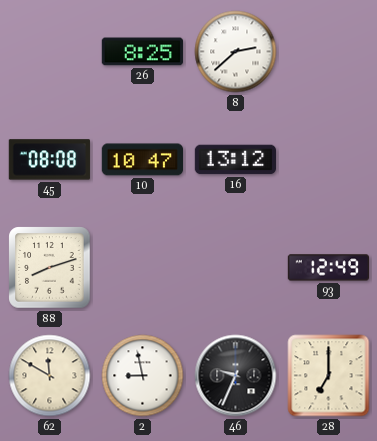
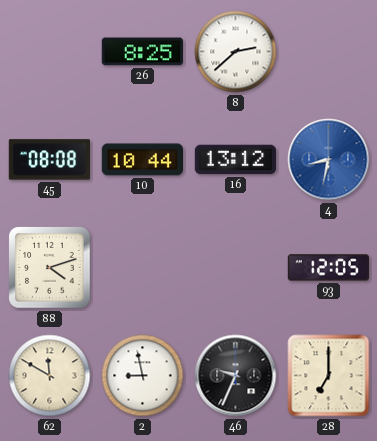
10: 10:47 -> 10:44 (142, 160)
4: none -> 8:32 (329, 160)
88: 8:12 -> 4:12 (50, 268)
93: 12:49 -> 12:05 (329, 268)
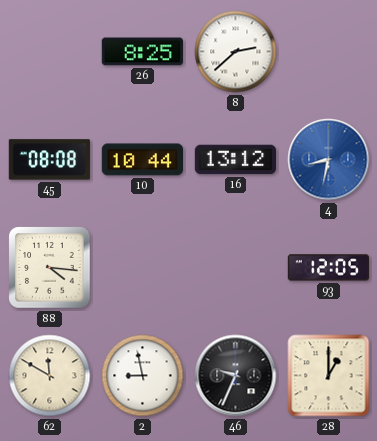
88: 4:12 -> 4:16 (50, 268)
28: 7:00 -> 1:00 (329, 376)
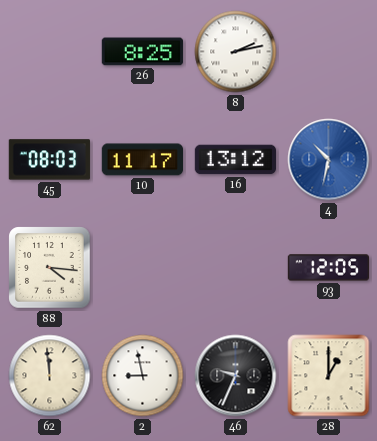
8: 2:38 -> 2:13 (236, 52)
45: 08:08 -> 08:03 (49, 160)
10: 10:44 -> 11:17 (142, 160)
4: 8:32 -> 10:32 (329, 160)
62: 11:50 -> 11:59 (50, 376)
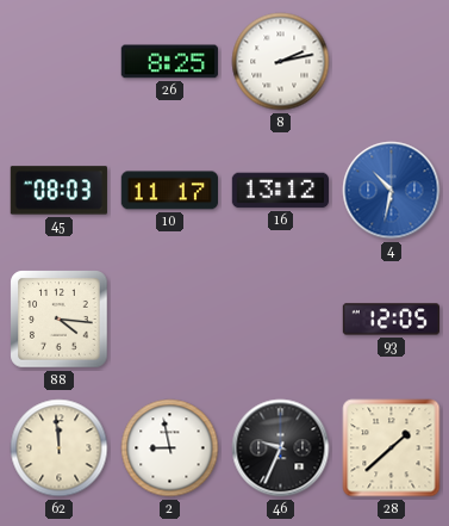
28: 1:00 -> 1:38 (392, 448)
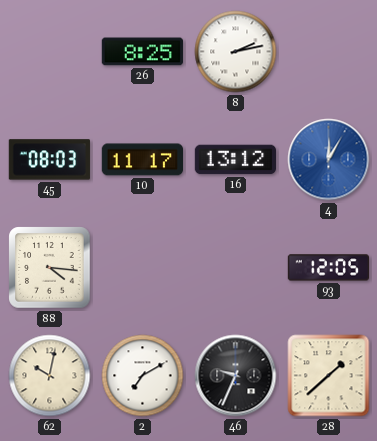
4: 10:32 -> 12:05 (329, 160)
62: 11:59 -> 10:02 (50, 376)
2: 8:58 -> 7:10 (143, 376)
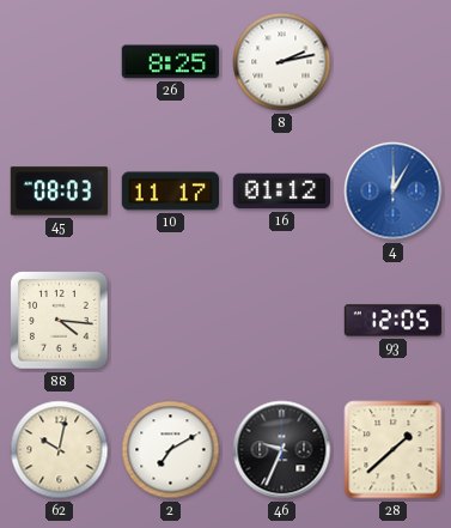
16: 13:12 -> 01:12 (281, 192)
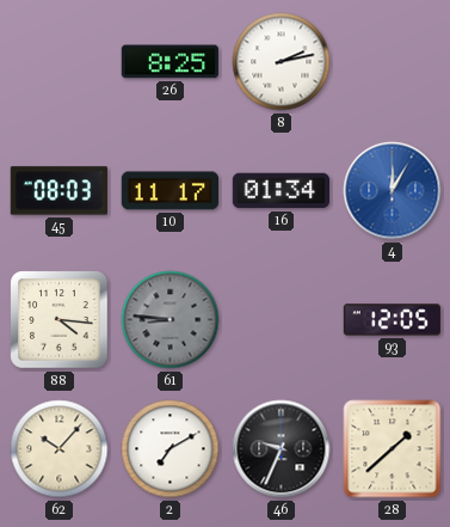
16: 01:12 -> 01:34 (281, 191)
61: none -> 8:46 (171, 320)
62: 10:02 -> 10:07 (60, 449)
